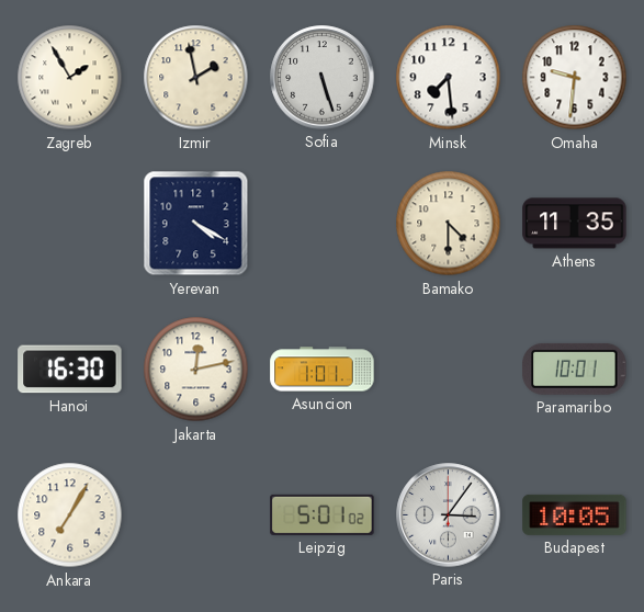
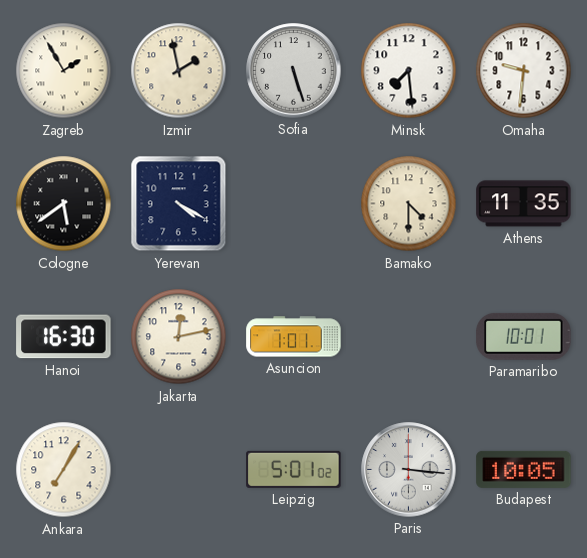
Cologne: none -> 5:39 (64, 204)
Paris: 3:06 -> 3:16 (409, 470)
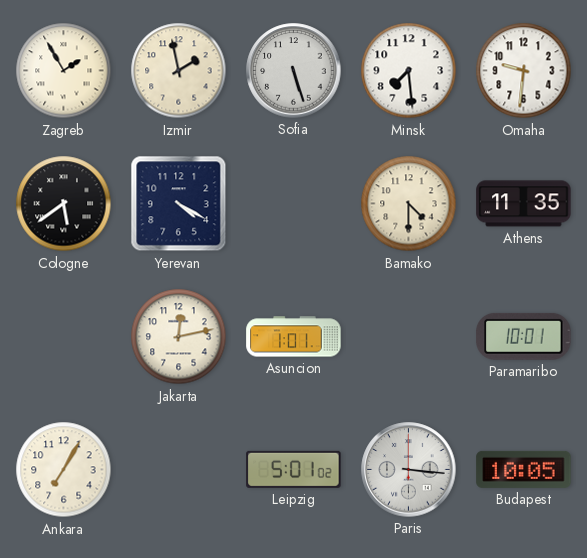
Hanoi: 16:30 -> none (64, 337)
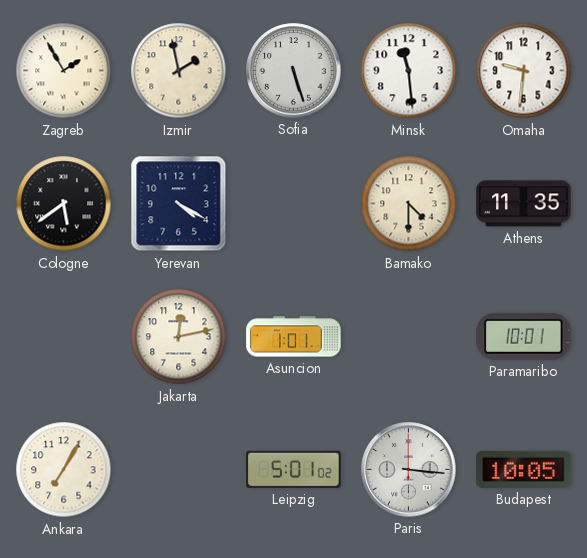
Minsk: 7:29 -> 11:29 (409, 71)
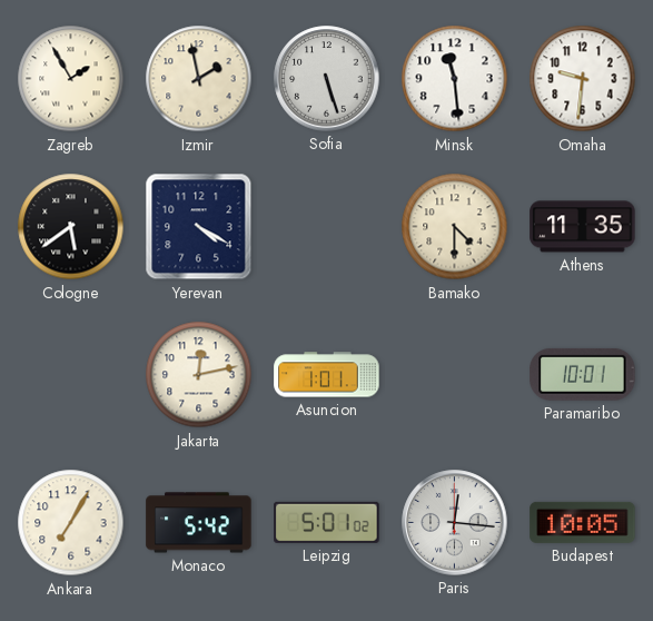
Monaco: none -> 5:42 (199, 523)
Paris: 3:16 -> 12:16 (455, 523)
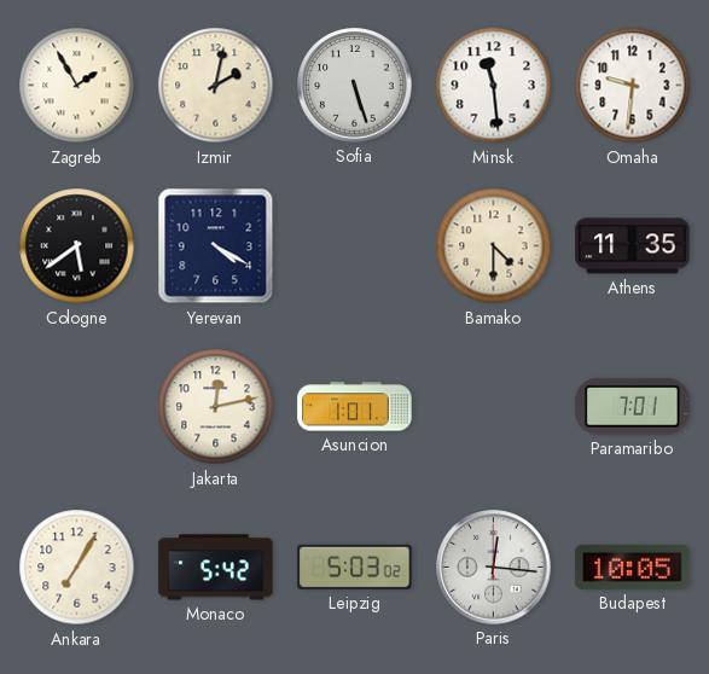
Izmir: 1:58 -> 2:02 (216, 86)
Paramaribo: 10:01 -> 7:01 (633, 406)
Leipzig: 5:01 -> 5:03 (355, 566)
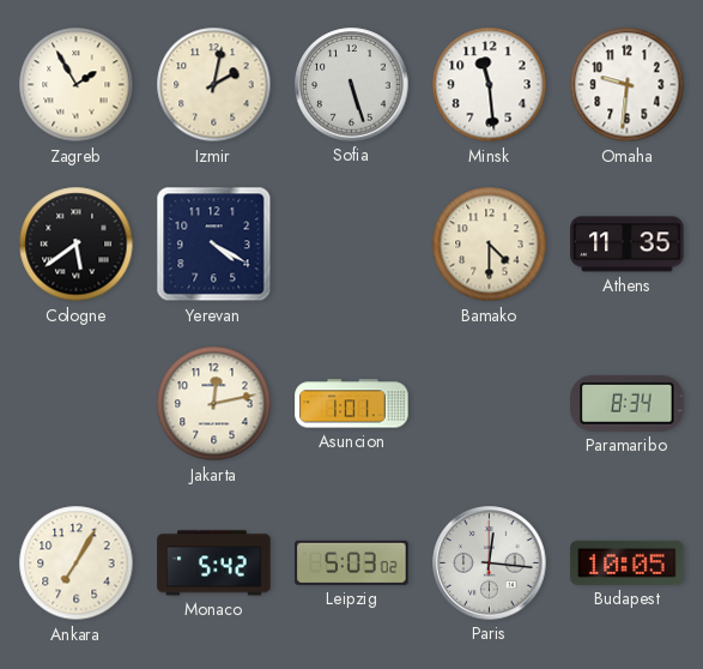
Paramaribo: 7:01 -> 8:34 (628, 403)
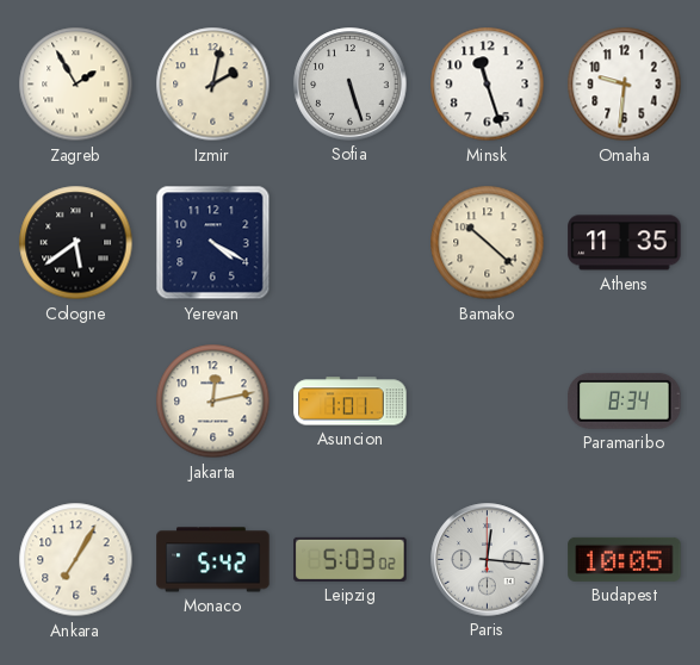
Minsk: 11:29 -> 11:27 (488, 85)
Bamako: 4:30 -> 10:22 (488, 243)
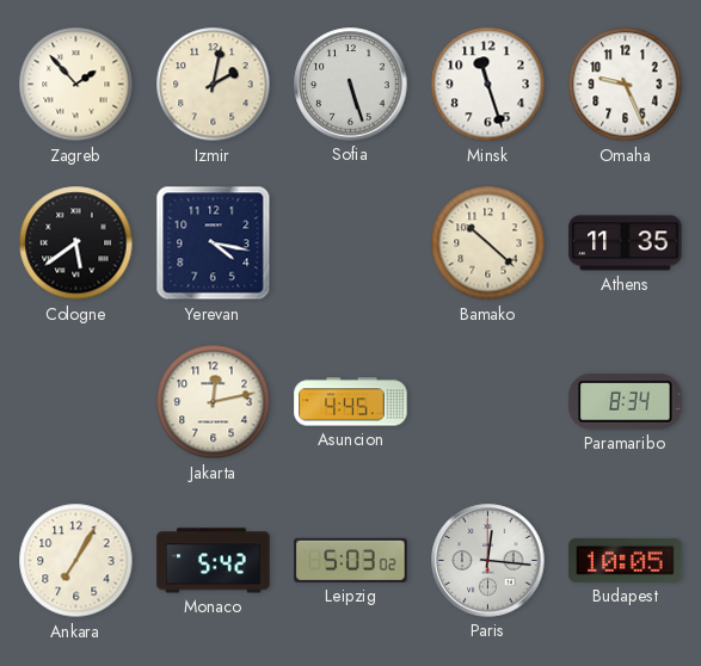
Zagreb: 1:55 -> 1:53 (76, 85)
Omaha: 9:31 -> 9:26 (626, 85)
Yerevan: 4:20 -> 4:17 (214, 243)
Asuncion: 1:01 -> 4:45 (351, 402)
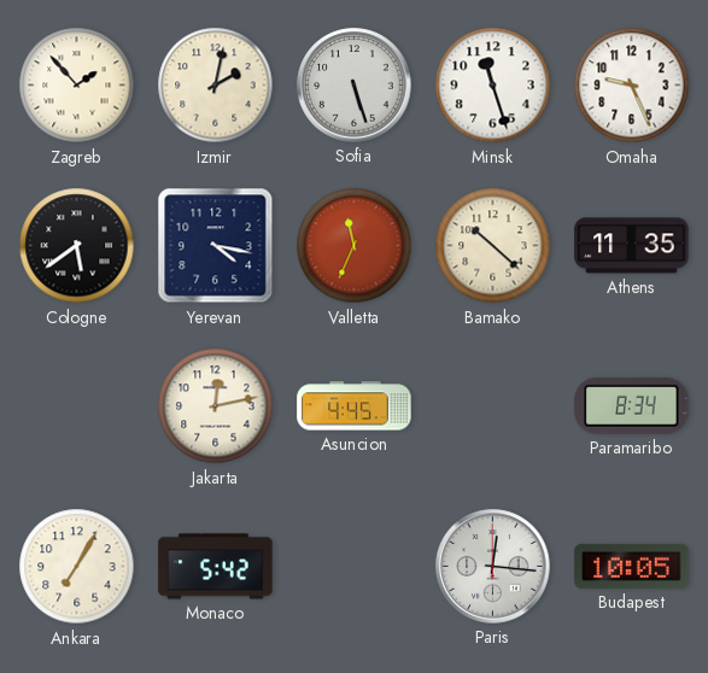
Valletta: none -> 11:34 (355, 246)
Leipzig: 5:03 -> none (351, 560)
